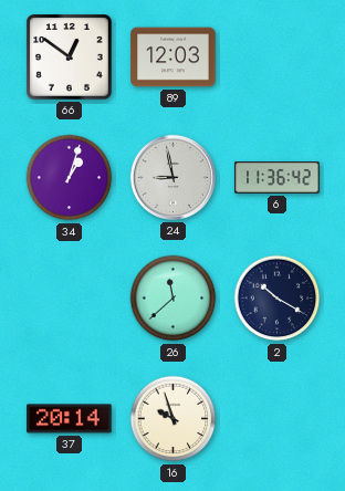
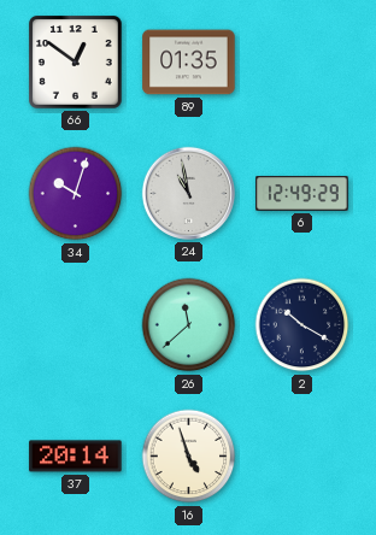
89: 12:03 -> 01:35 (189, 63)
34: 1:03 -> 10:03 (76, 194)
24: 8:58 -> 10:58 (188, 193)
6: 11:36 -> 12:49 (302, 194)
16: 9:57 -> 4:57 (189, 457)
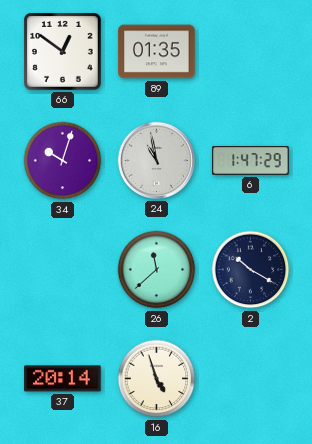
6: 12:49 -> 1:47 (251, 161)
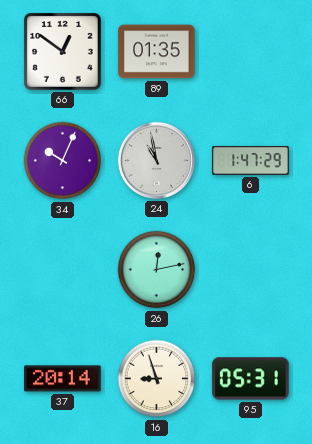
34: 10:03 -> 10:04 (63, 161)
26: 11:38 -> 12:13 (157, 270)
2: 10:20 -> none (251, 270)
16: 4:57 -> 8:57 (157, 379)
95: none -> 05:31 (251, 379)
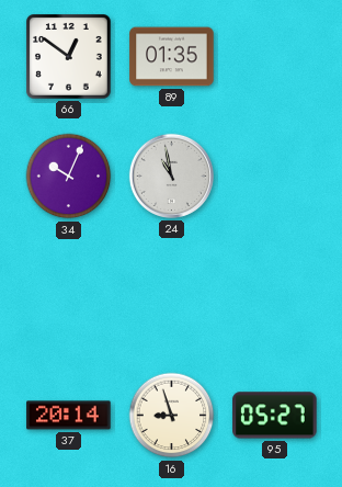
6: 1:47 -> none (251, 161)
26: 12:13 -> none (157, 270)
95: 05:31 -> 05:27 (275, 416)
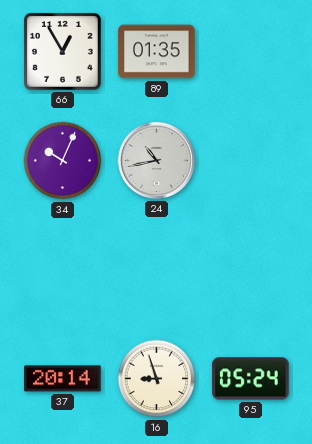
66: 12:51 -> 12:55 (63, 52)
24: 10:58 -> 10:43 (156, 160)
95: 05:27 -> 05:24 (251, 379)
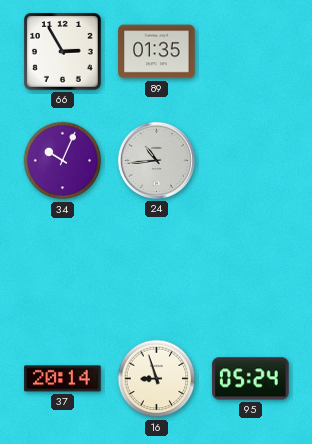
66: 12:55 -> 2:55 (63, 52)
24: 10:43 -> 10:44 (156, 160)
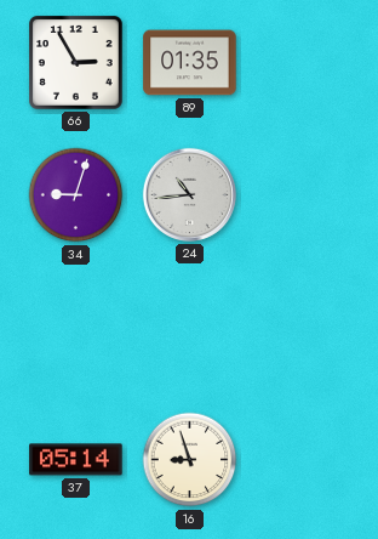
34: 10:04 -> 9:03 (76, 195)
37: 20:14 -> 05:14 (76, 460)
95: 05:24 -> none (251, 379)
